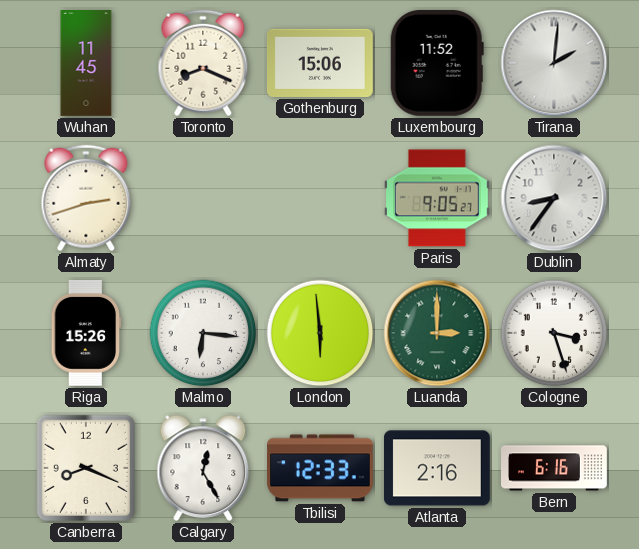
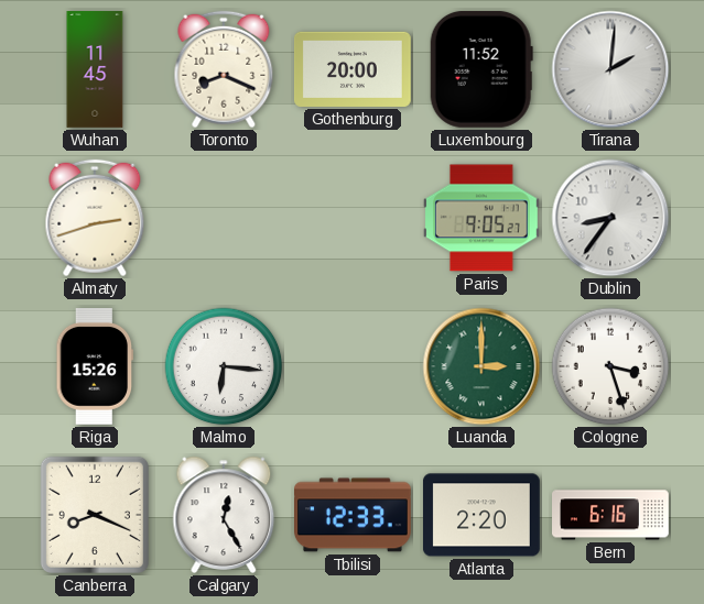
Gothenburg: 15:06 -> 20:00 (353, 69)
London: 5:59 -> none (320, 333)
Atlanta: 2:16 -> 2:20 (481, 515)
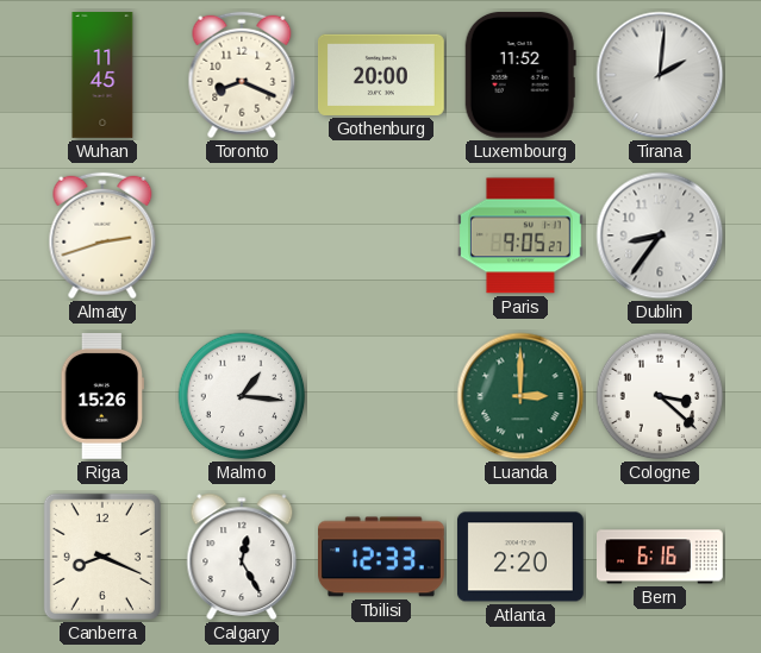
Malmo: 6:16 -> 1:16 (242, 396)
Cologne: 3:27 -> 3:22 (660, 396)
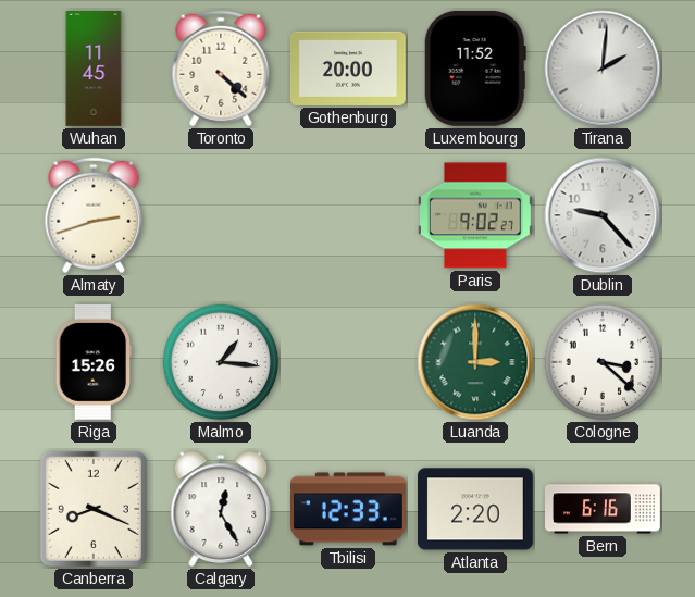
Toronto: 8:19 -> 4:22 (221, 69)
Paris: 9:05 -> 9:02 (475, 215)
Dublin: 8:36 -> 9:23 (603, 215)
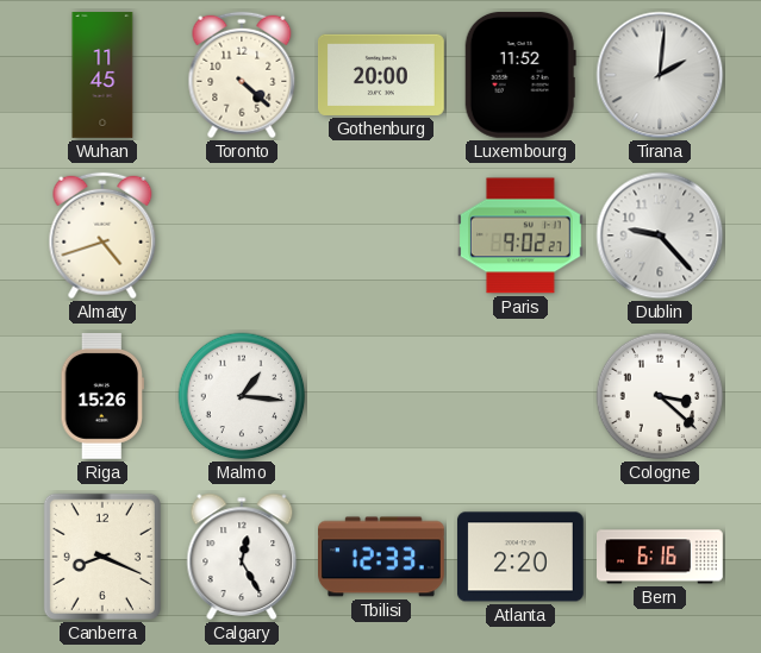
Almaty: 2:42 -> 4:42 (102, 236)
Luanda: 3:00 -> none (475, 362)
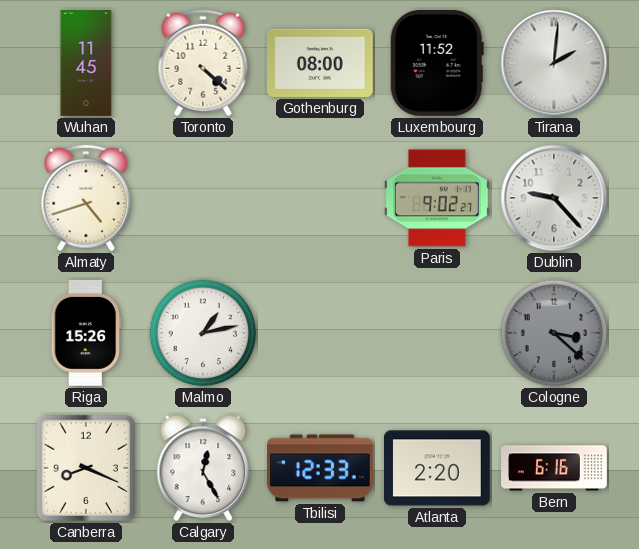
Gothenburg: 20:00 -> 08:00 (320, 63)
Malmo: 1:16 -> 1:13 (203, 333)
Cologne dial: white -> grey (554, 333)
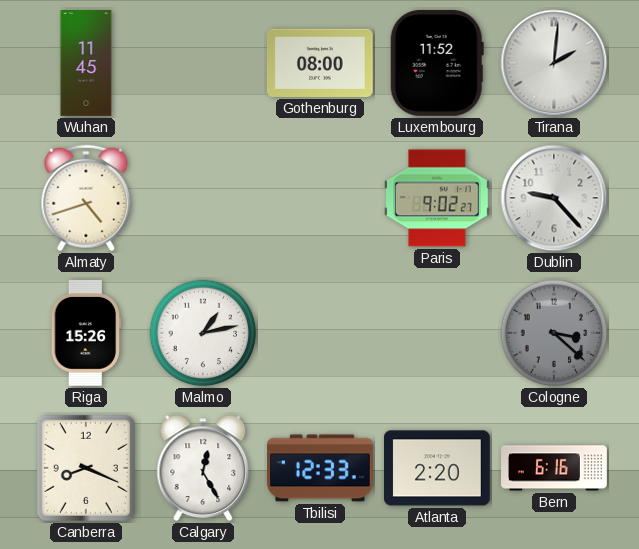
Toronto: 4:22 -> none (203, 63)
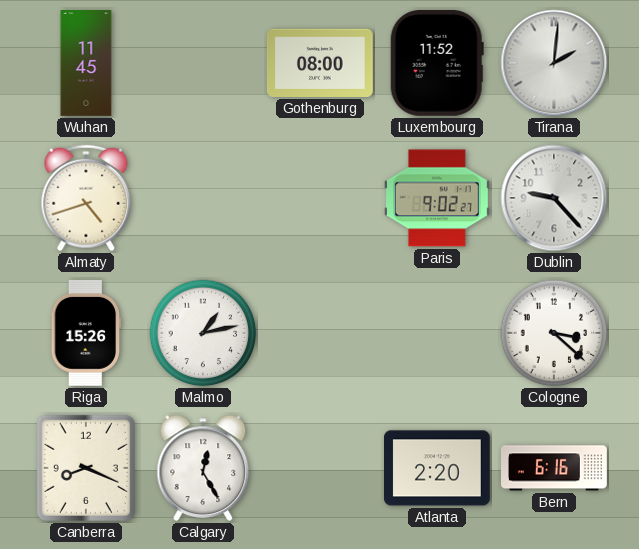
Cologne dial: grey -> white (554, 333)
Tbilisi: 12:33 -> none (321, 468)
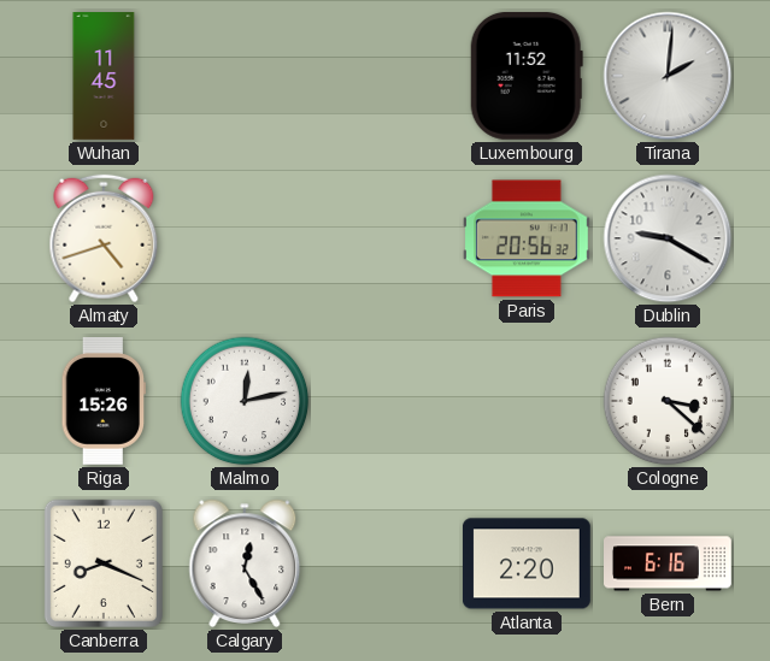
Gothenburg: 08:00 -> none (320, 63)
Paris: 9:02 -> 20:56 (527, 238)
Dublin: 9:23 -> 9:20 (668, 238)
Malmo: 1:13 -> 12:13 (245, 401)
